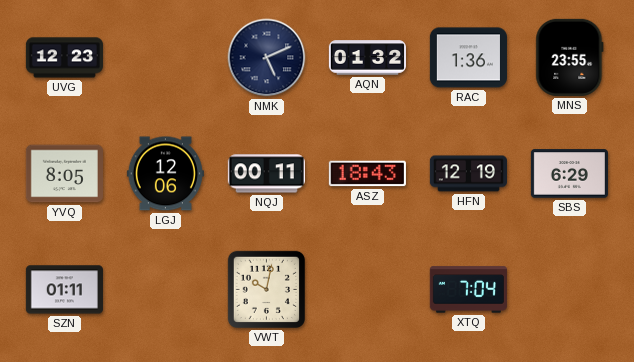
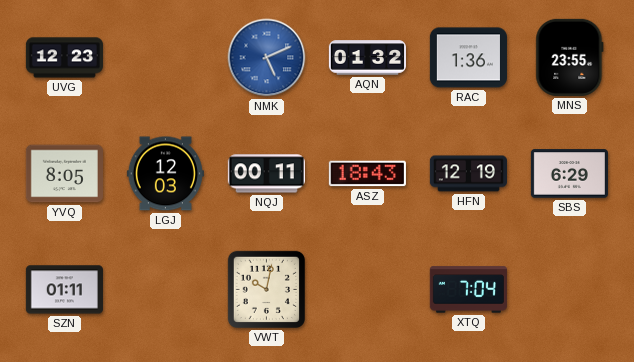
NMK dial: navy -> blue (267, 58)
LGJ: 12:06 -> 12:03 (165, 174)
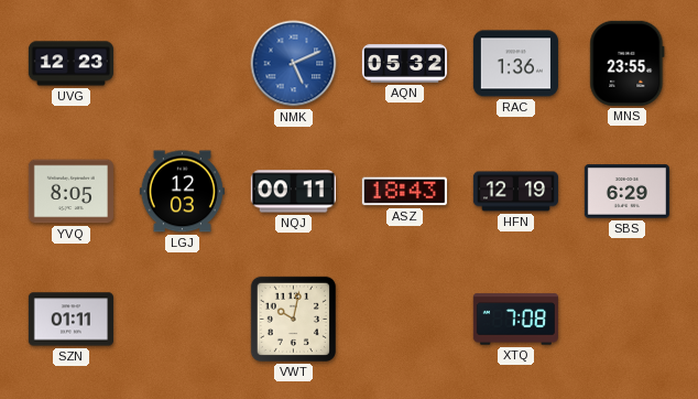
AQN: 01:32 -> 05:32 (404, 64)
XTQ: 7:04 -> 7:08 (515, 320)
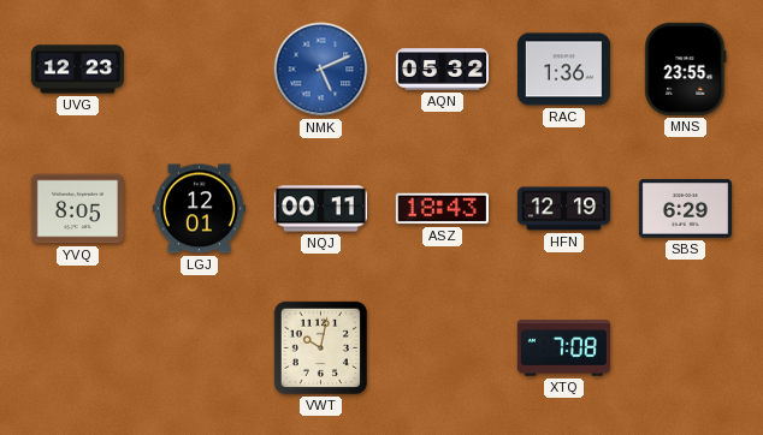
LGJ: 12:03 -> 12:01 (199, 209)
SZN: 01:11 -> none (70, 320)
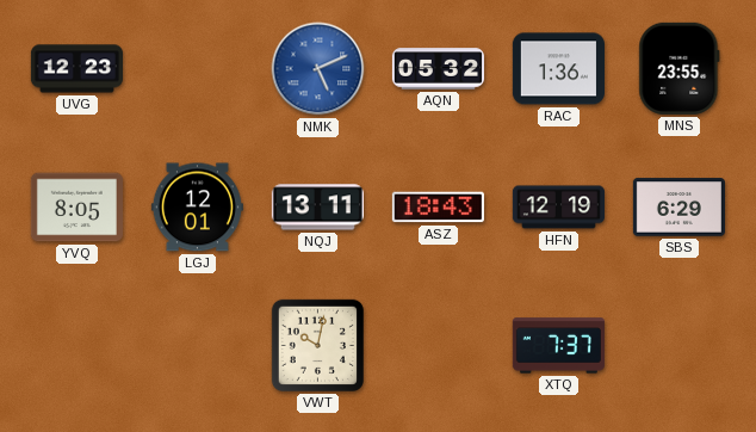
NQJ: 00:11 -> 13:11 (317, 208)
XTQ: 7:08 -> 7:37 (558, 346)
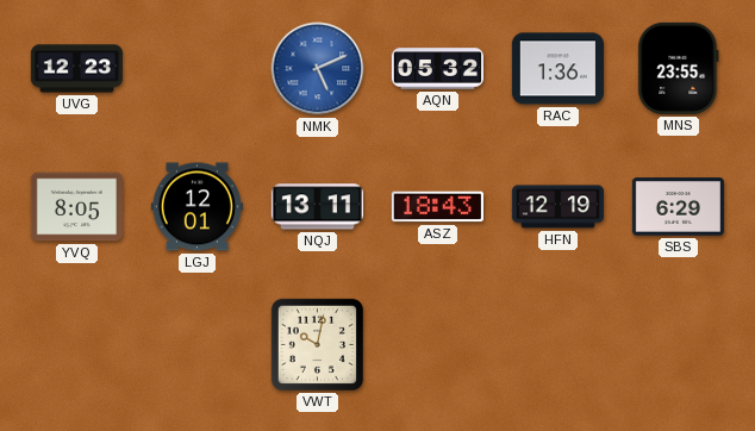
XTQ: 7:37 -> none (558, 346)
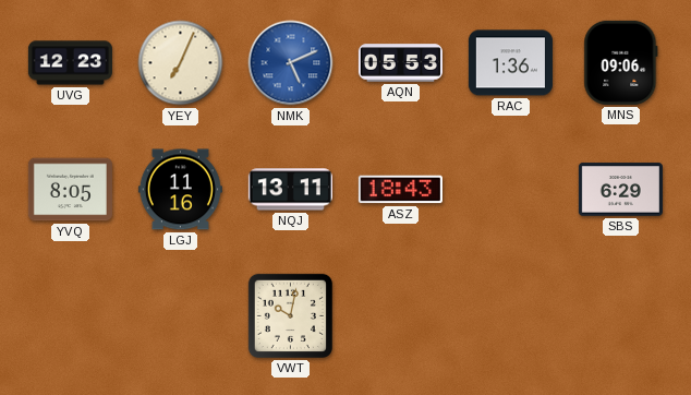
YEY: none -> 7:04 (181, 63)
AQN: 05:32 -> 05:53 (400, 63)
MNS: 23:55 -> 09:06 (621, 62)
LGJ: 12:01 -> 11:16 (180, 190)
HFN: 12:19 -> none (557, 207)
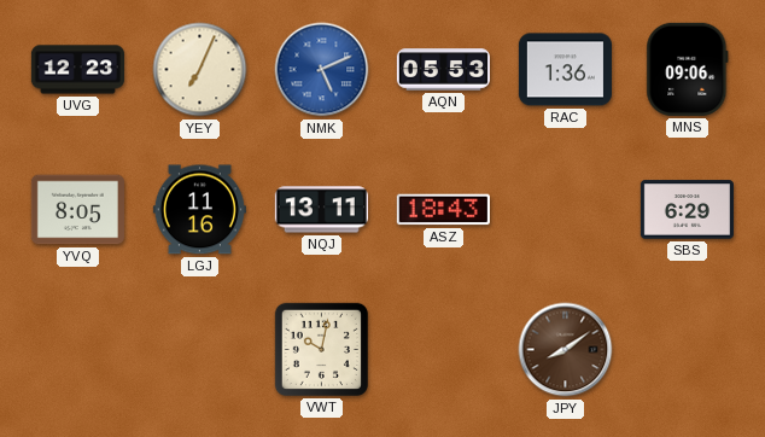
JPY: none -> 8:09 (566, 350)
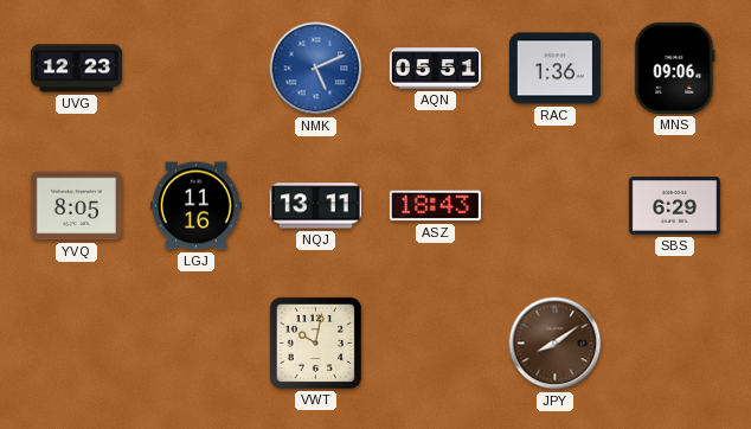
YEY: 7:04 -> none (200, 70)
AQN: 05:53 -> 05:51 (435, 69)
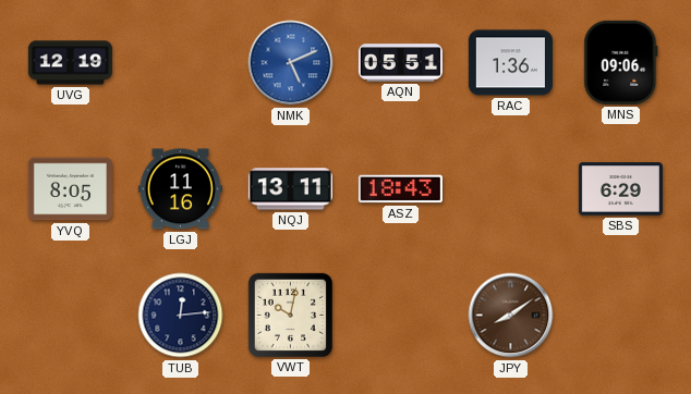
UVG: 12:23 -> 12:19 (70, 63)
TUB: none -> 12:14 (181, 316)
